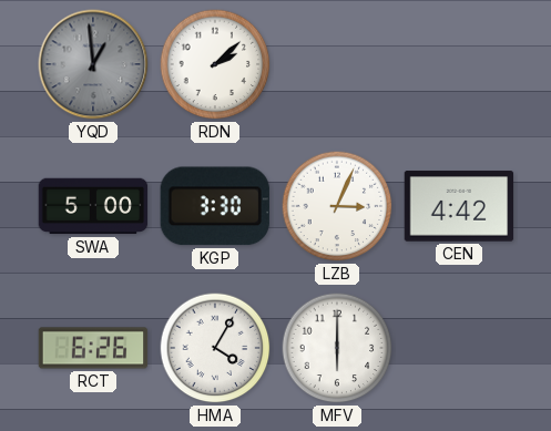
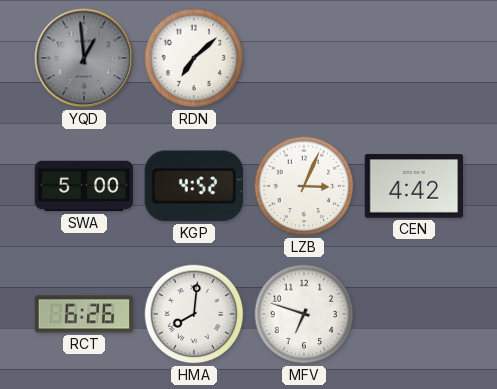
RDN: 2:08 -> 7:08 (194, 58)
KGP: 3:30 -> 4:52 (194, 186)
HMA: 4:05 -> 8:01 (194, 314)
MFV: 6:00 -> 6:48 (304, 314)
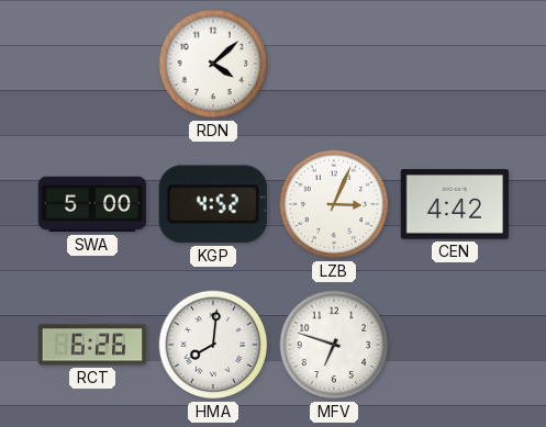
YQD: 12:59 -> none (84, 58)
RDN: 7:08 -> 4:08 (213, 64)
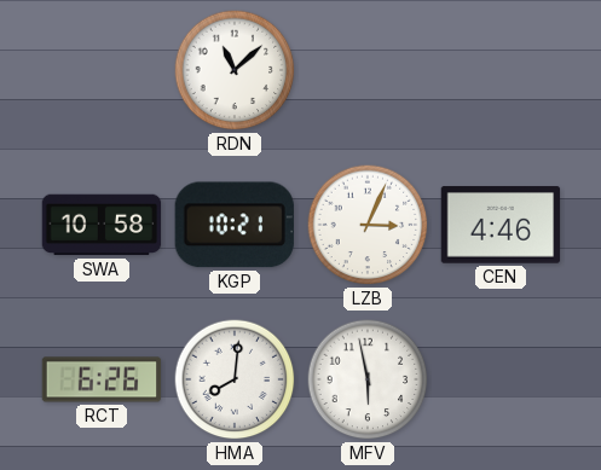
RDN: 4:08 -> 11:08 (235, 70)
SWA: 5:00 -> 10:58 (102, 225)
KGP: 4:52 -> 10:21 (235, 225)
CEN: 4:42 -> 4:46 (501, 225)
MFV: 6:48 -> 5:58 (368, 379)
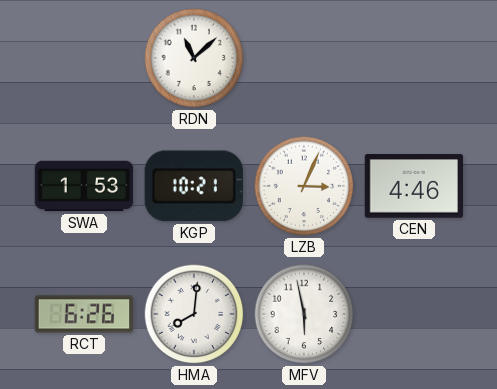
SWA: 10:58 -> 1:53 (84, 186)
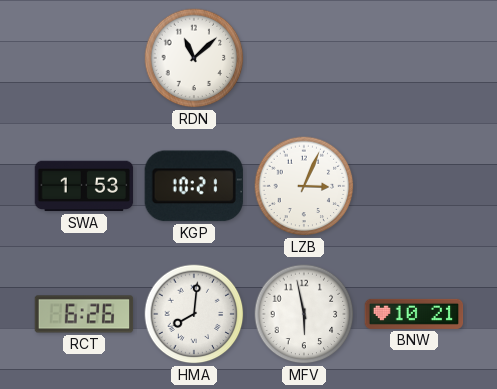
CEN: 4:46 -> none (414, 186)
BNW: none -> 10:21 (414, 314)
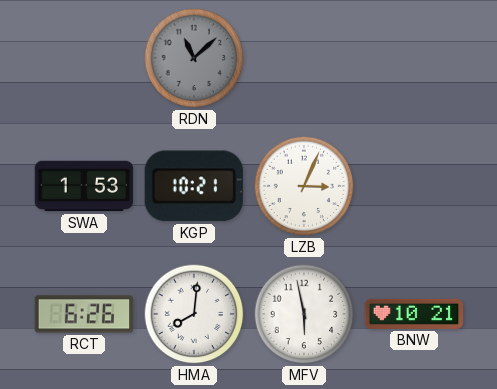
RDN dial: white -> grey (194, 58)
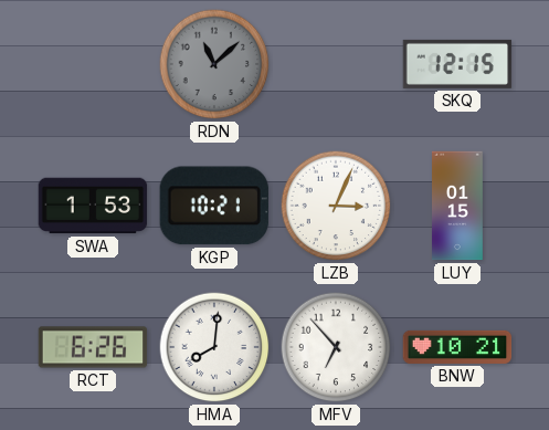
SKQ: none -> 12:15 (457, 64)
LUY: none -> 01:15 (458, 206)
MFV: 5:58 -> 6:53 (336, 347)
